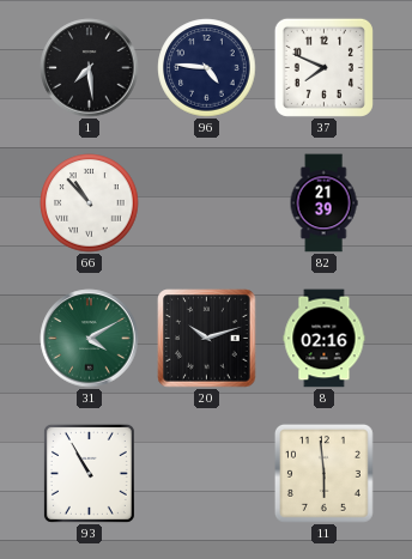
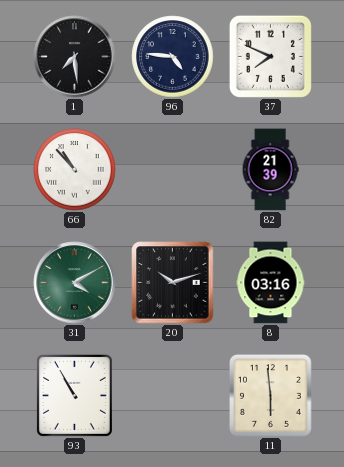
8: 02:16 -> 03:16 (271, 283)
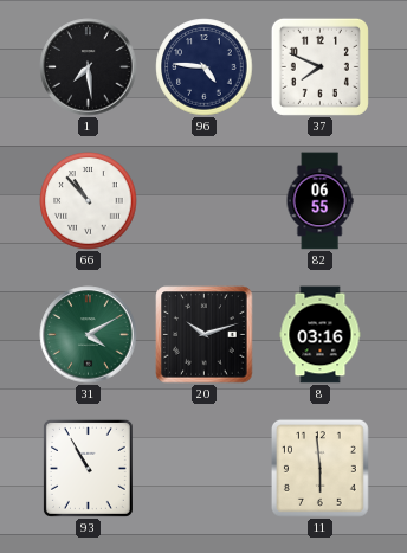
82: 21:39 -> 06:55 (319, 201)
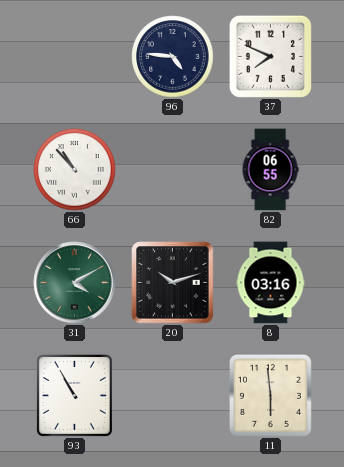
1: 7:29 -> none (89, 67)
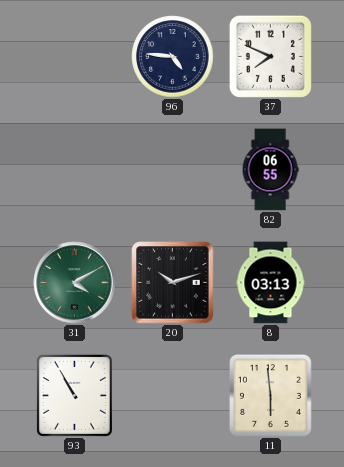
66: 10:53 -> none (75, 170)
8: 03:16 -> 03:13 (271, 283)
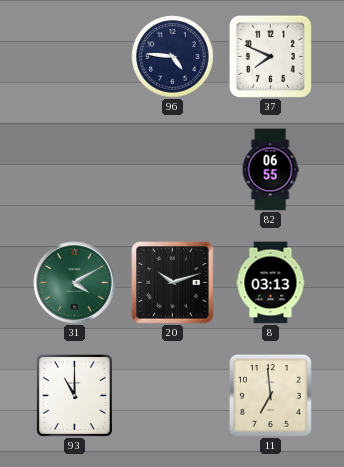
93: 10:55 -> 11:00 (74, 395)
11: 5:59 -> 6:59 (270, 395)
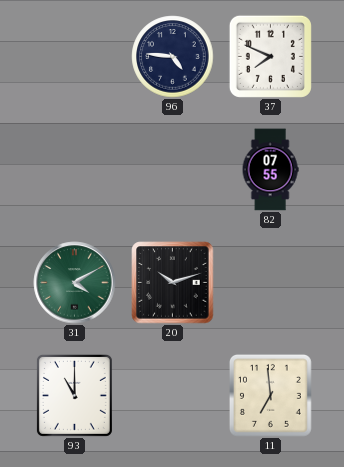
82: 06:55 -> 07:55 (270, 170)
8: 03:13 -> none (271, 283)
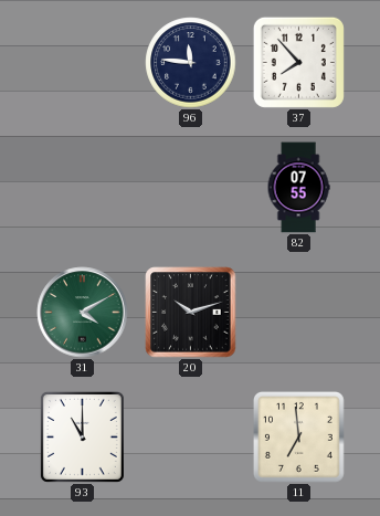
96: 4:46 -> 11:46 (191, 63)
37: 7:49 -> 7:53 (298, 62)
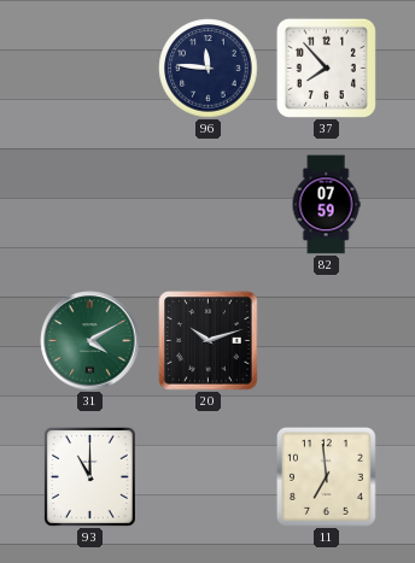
82: 07:55 -> 07:59 (326, 205)
